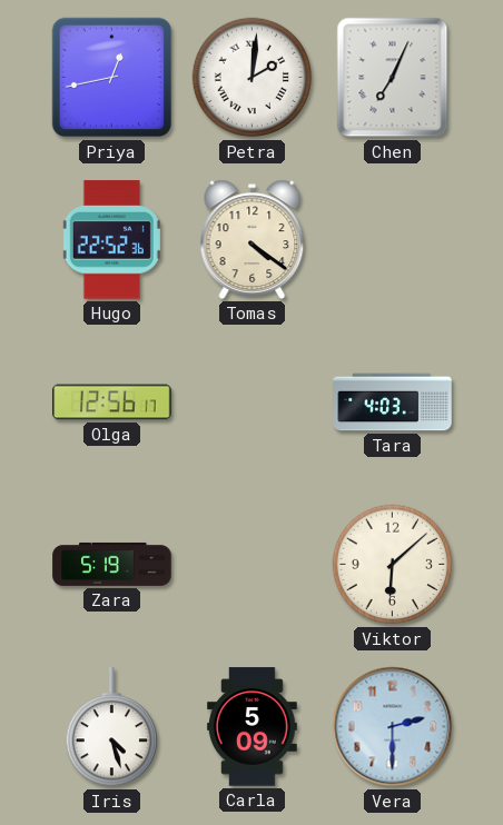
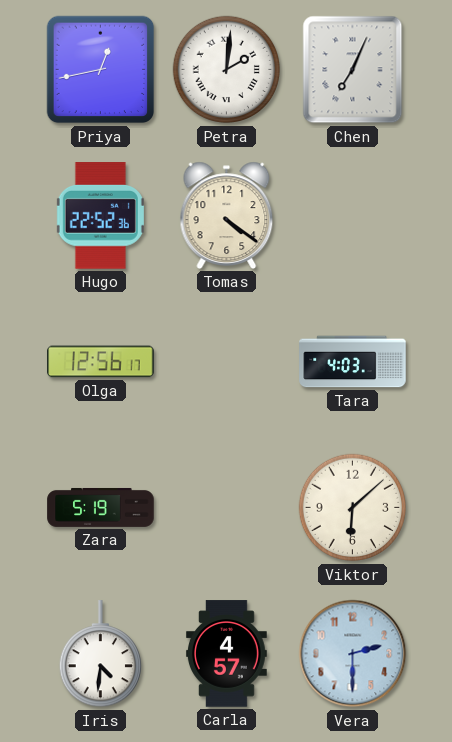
Iris: 4:27 -> 4:31 (100, 654)
Carla: 5:09 -> 4:57 (226, 654)
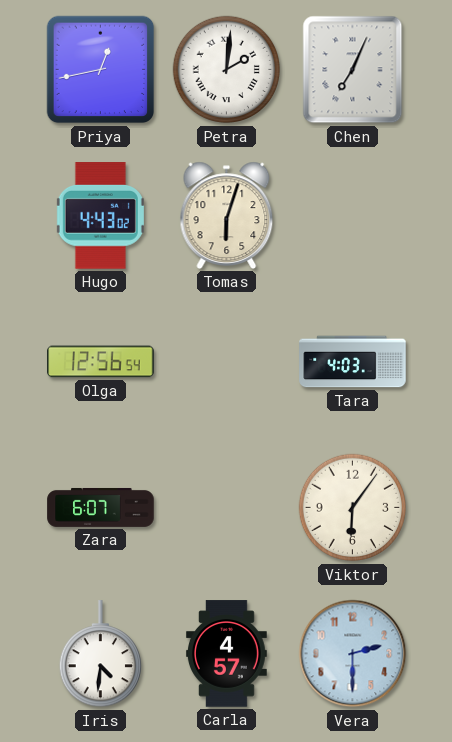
Hugo: 22:52 -> 4:43 (100, 216)
Tomas: 4:21 -> 6:03 (227, 215)
Olga: 12:56:17 -> 12:56:54 (101, 362)
Zara: 5:19 -> 6:07 (101, 507)
Viktor: 6:08 -> 6:06 (353, 508)
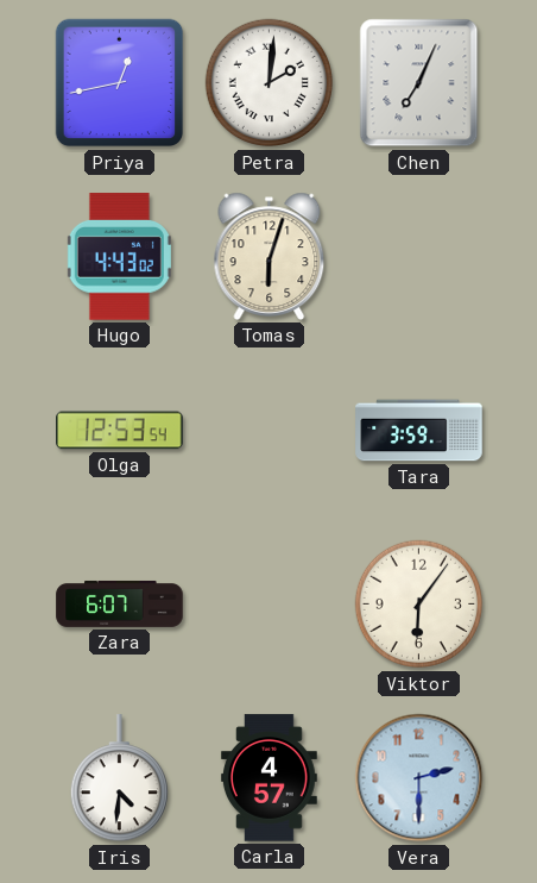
Olga: 12:56 -> 12:53 (120, 431)
Tara: 4:03 -> 3:59 (419, 431)
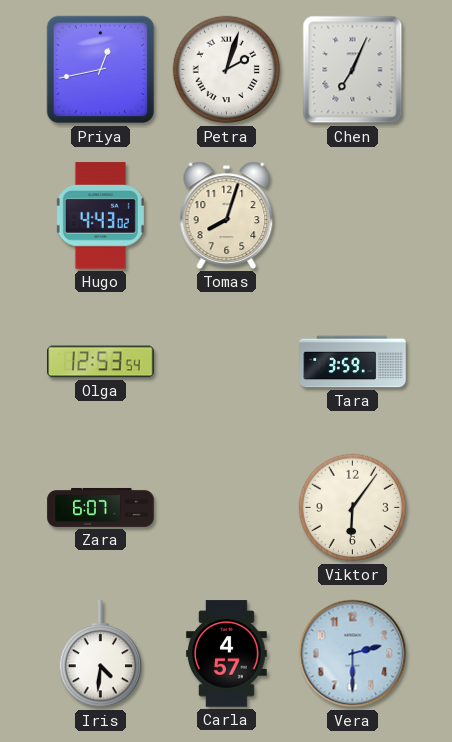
Petra: 2:01 -> 2:03 (227, 70)
Tomas: 6:03 -> 8:03 (227, 215)
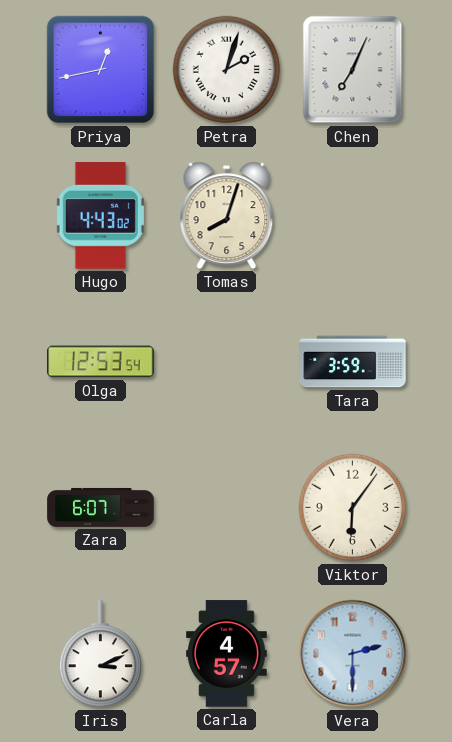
Iris: 4:31 -> 3:11 (100, 654)
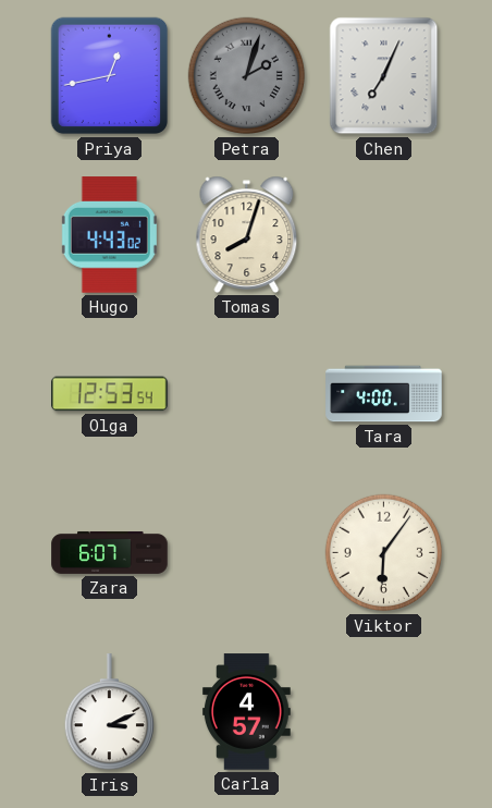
Petra dial: white -> grey (247, 76)
Tara: 3:59 -> 4:00 (384, 394)
Vera: 2:30 -> none (353, 654)
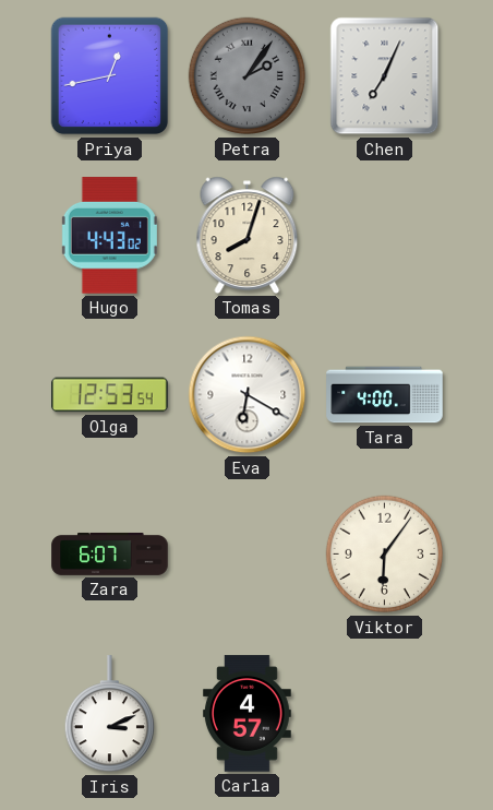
Petra: 2:03 -> 2:06 (248, 76)
Eva: none -> 6:20 (248, 395)
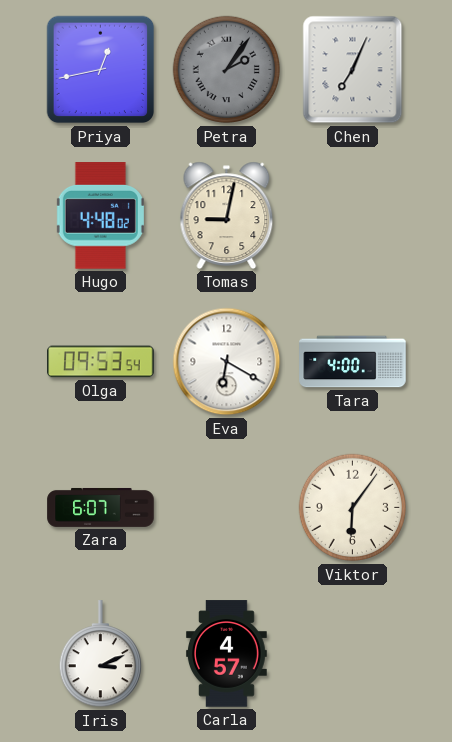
Hugo: 4:43 -> 4:48 (100, 216)
Tomas: 8:03 -> 9:02 (227, 215)
Olga: 12:53 -> 09:53 (101, 362)
